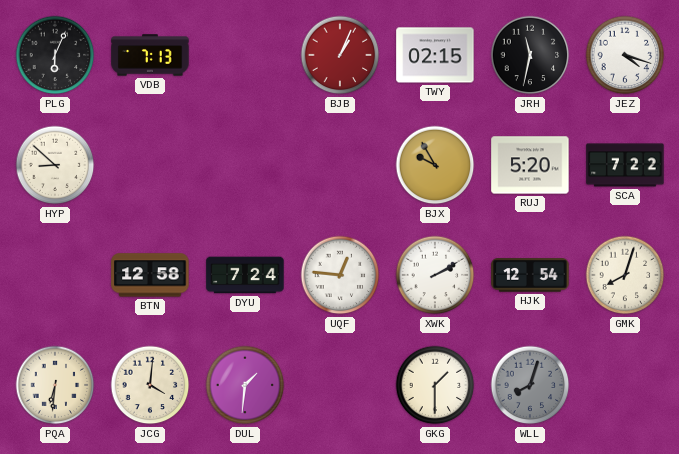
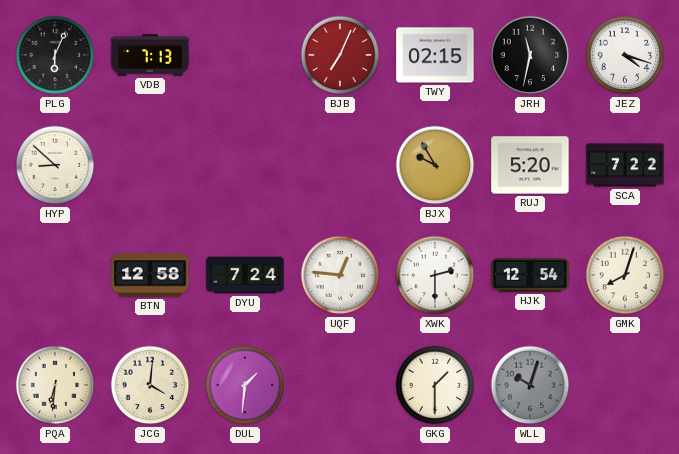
BJB: 1:04 -> 7:04 (340, 55)
XWK: 2:10 -> 2:30 (435, 275)
WLL: 8:03 -> 10:03 (530, 385)
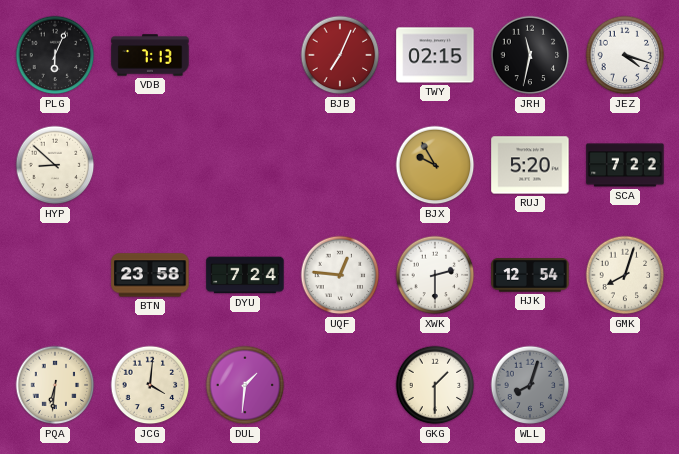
BTN: 12:58 -> 23:58 (150, 275)
WLL: 10:03 -> 8:03 (530, 385)
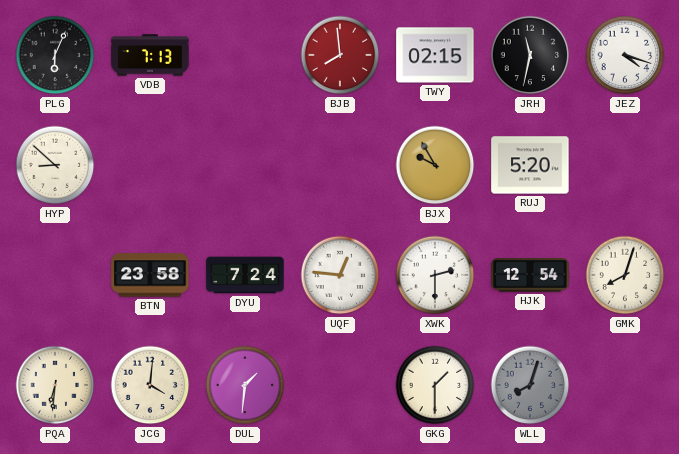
BJB: 7:04 -> 7:59 (340, 55)
SCA: 7:22 -> none (625, 165)
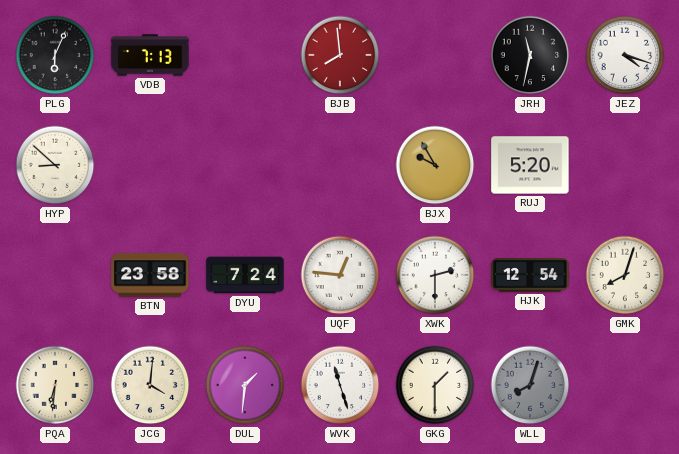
TWY: 02:15 -> none (435, 55)
WVK: none -> 11:27 (340, 385)
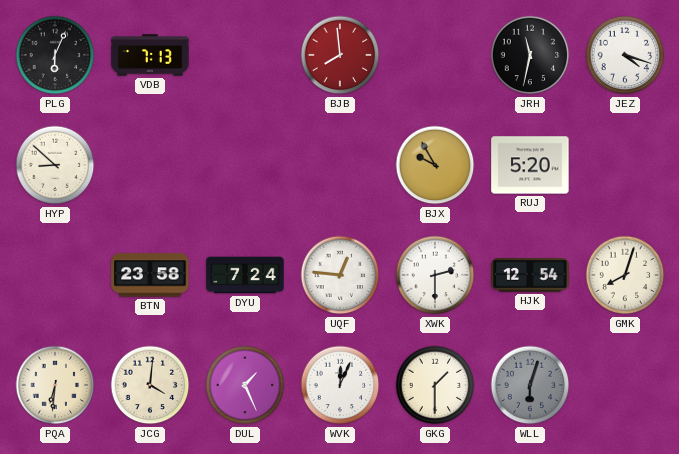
DUL: 1:31 -> 1:26 (245, 385)
WVK: 11:27 -> 12:04 (340, 385)
WLL: 8:03 -> 6:03 (530, 385)
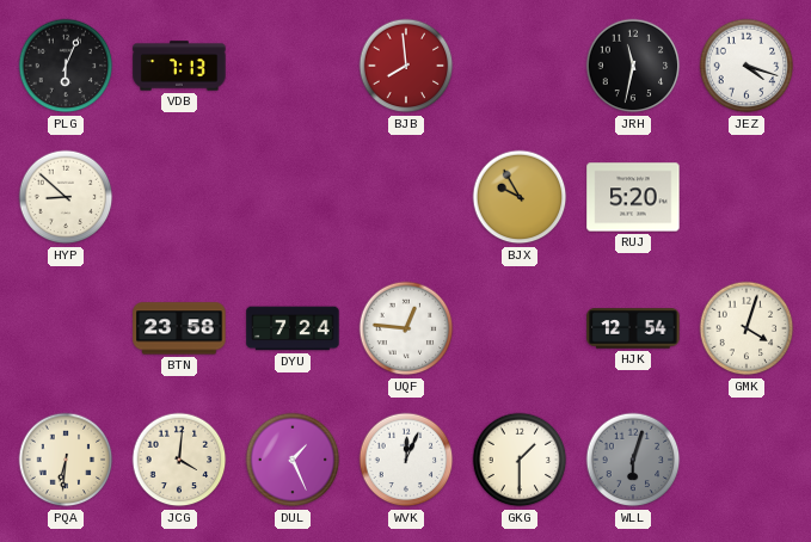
XWK: 2:30 -> none (435, 275)
GMK: 8:03 -> 4:03 (747, 328)
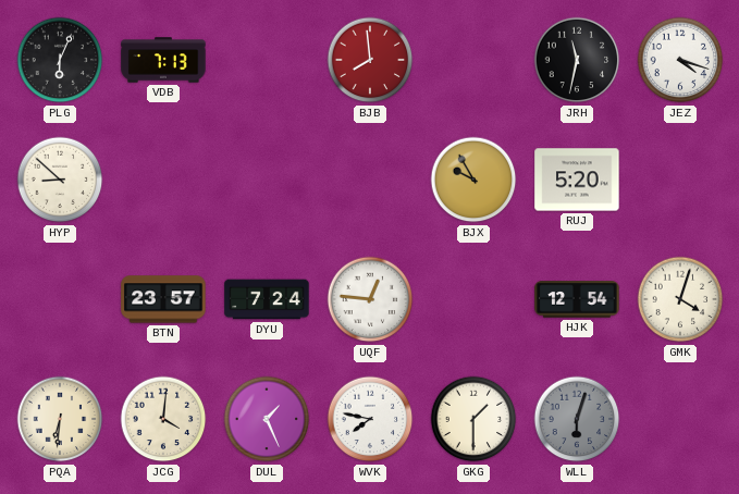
BTN: 23:58 -> 23:57 (163, 299)
WVK: 12:04 -> 7:47 (370, 419)
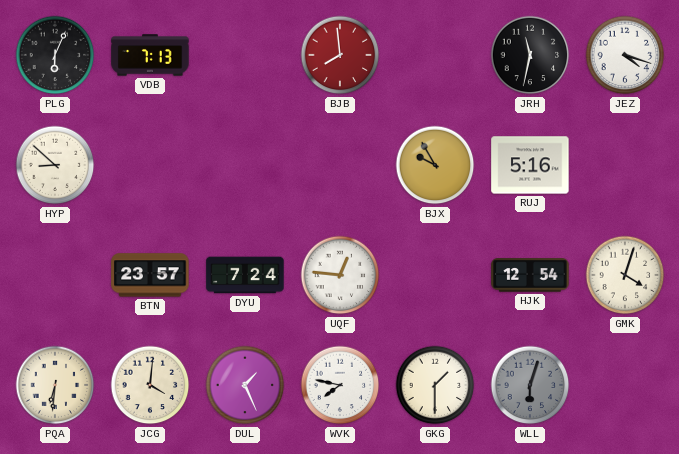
RUJ: 5:20 -> 5:16 (530, 165)
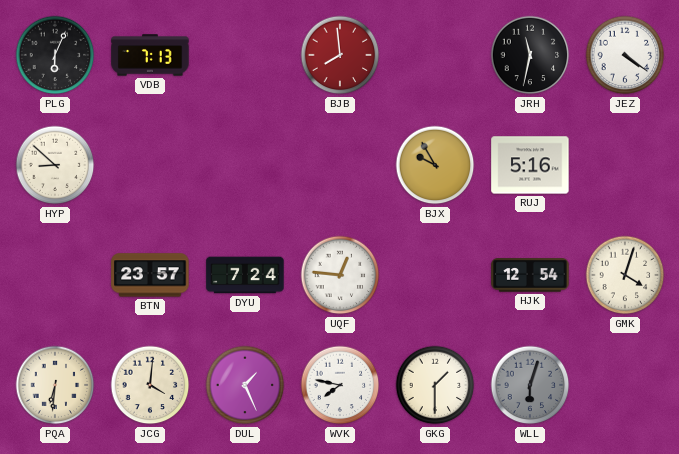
JEZ: 4:18 -> 4:21 (625, 55)
